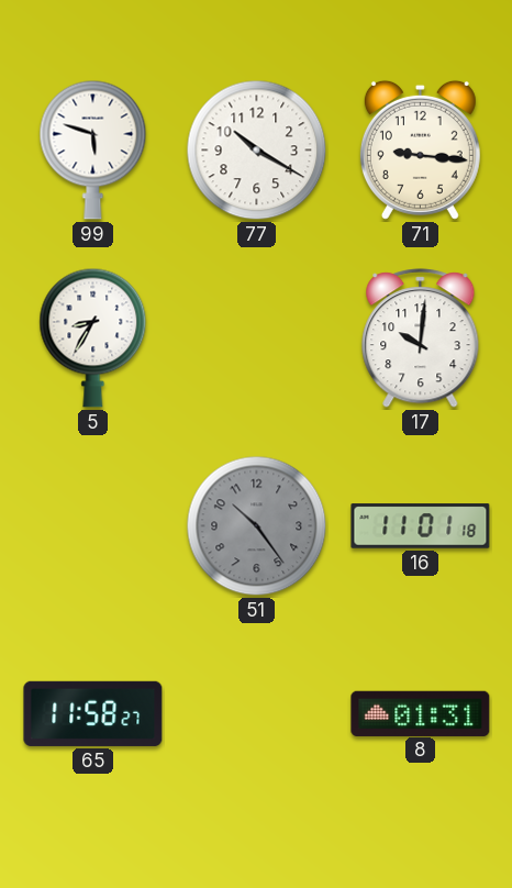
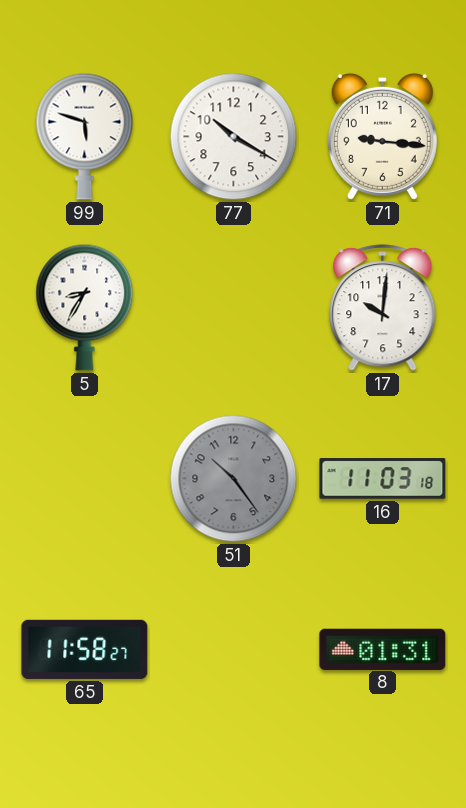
16: 11:01 -> 11:03 (383, 479)
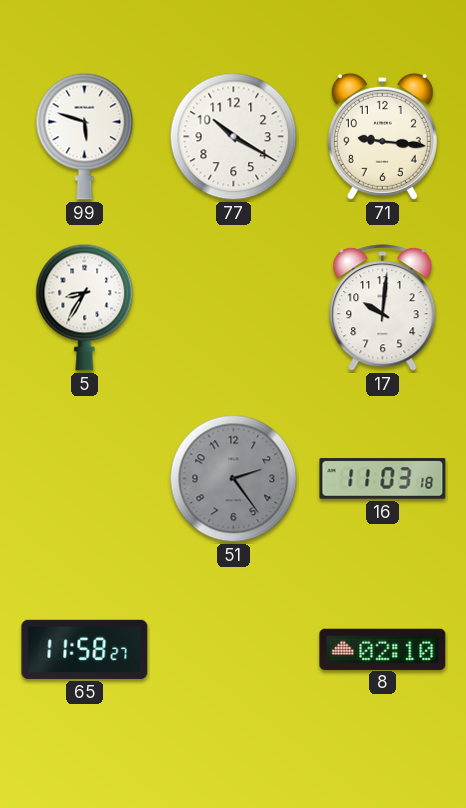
51: 10:24 -> 2:24 (234, 479)
8: 01:31 -> 02:10 (383, 649)
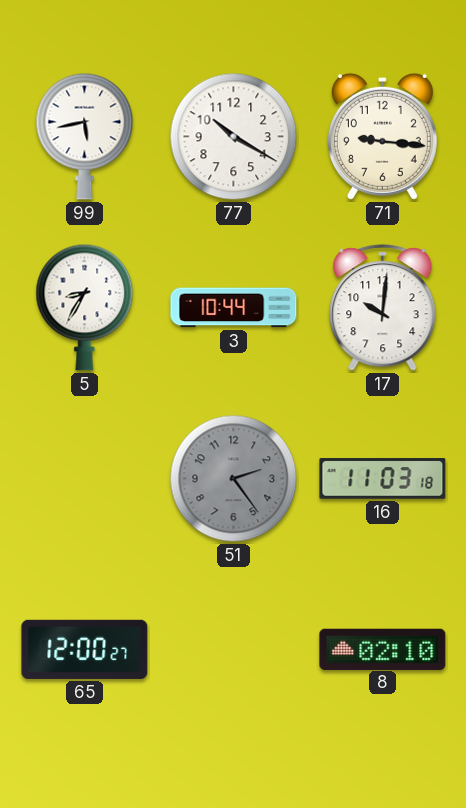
99: 5:48 -> 5:43 (85, 136)
3: none -> 10:44 (234, 308)
65: 11:58 -> 12:00 (85, 649)
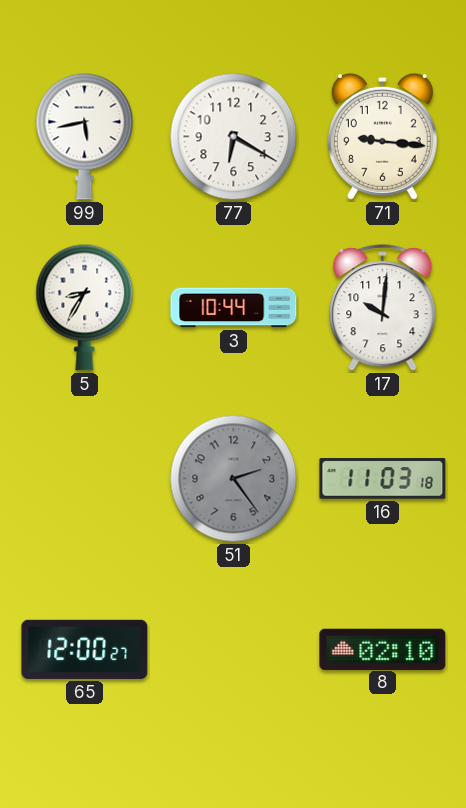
77: 10:20 -> 6:20 (234, 137)
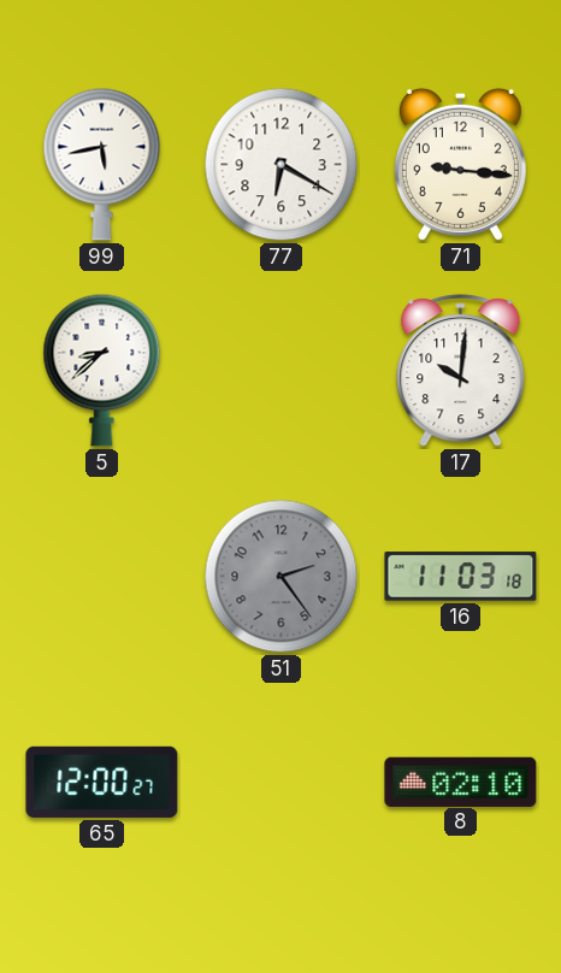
5: 8:35 -> 8:38 (102, 370)
3: 10:44 -> none (234, 308)
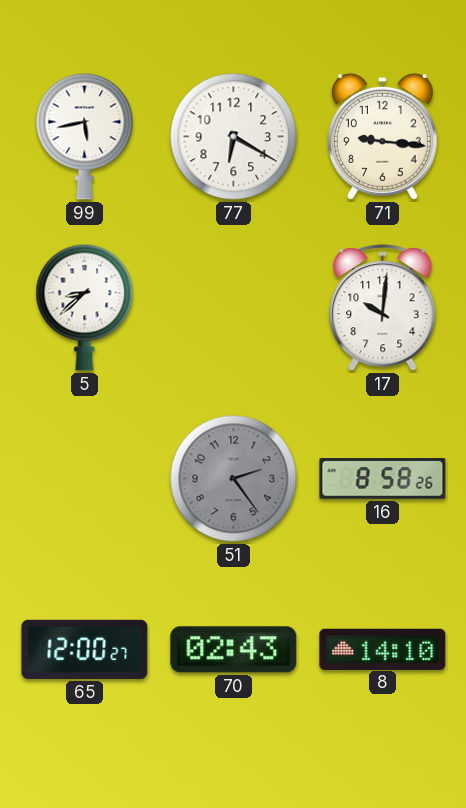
16: 11:03 -> 8:58 (383, 479)
70: none -> 02:43 (234, 650)
8: 02:10 -> 14:10 (383, 649)
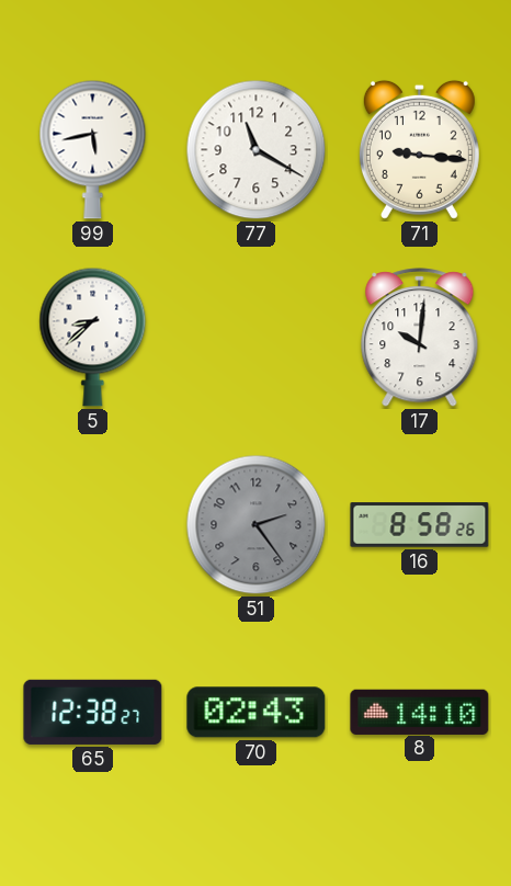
77: 6:20 -> 11:20 (257, 150)
65: 12:00 -> 12:38 (93, 712)
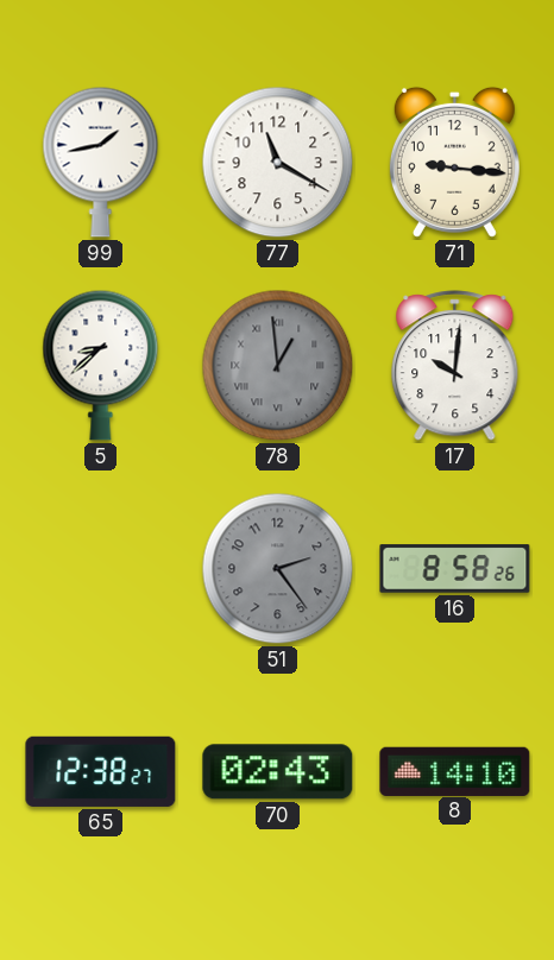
99: 5:43 -> 1:43 (101, 162)
78: none -> 12:59 (278, 366)
